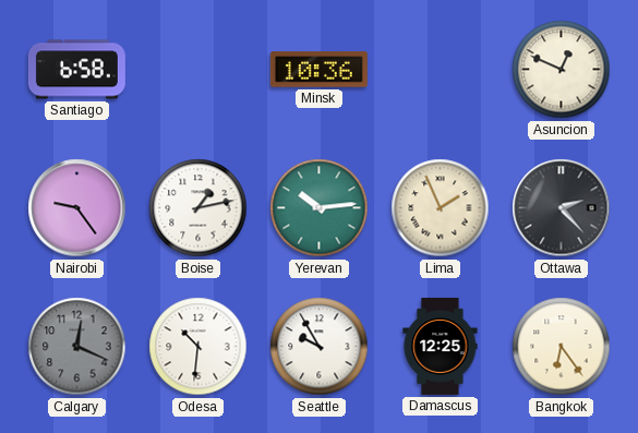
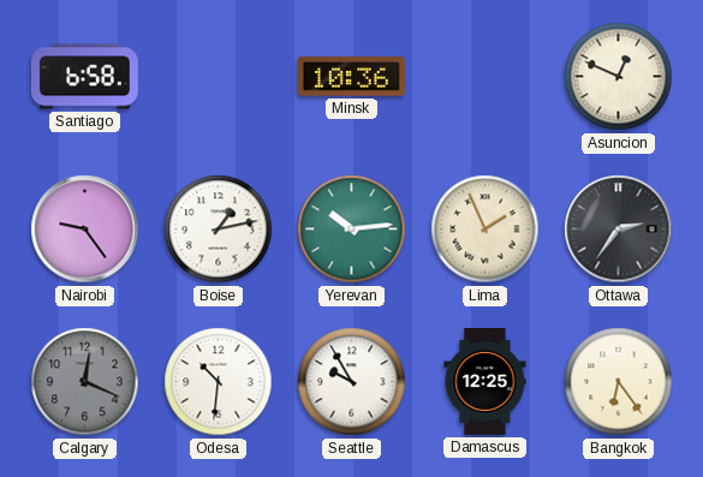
Ottawa: 2:23 -> 2:36 (619, 229)
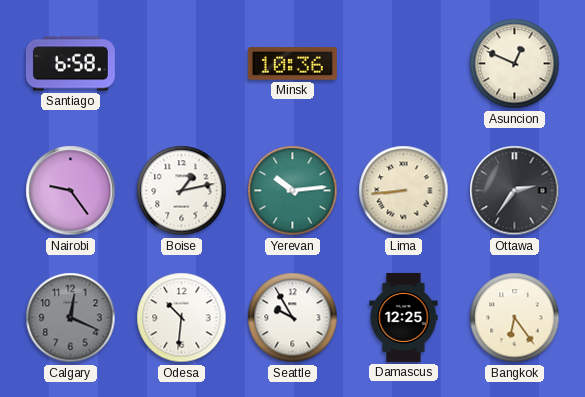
Lima: 1:56 -> 8:44 (404, 191)
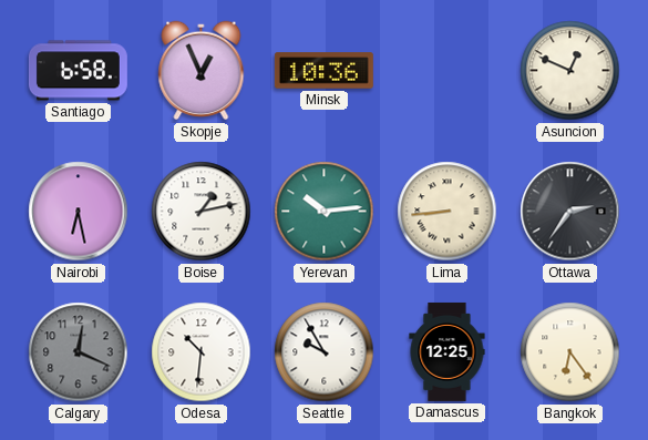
Skopje: none -> 12:56 (202, 71)
Nairobi: 9:24 -> 6:28 (79, 212)
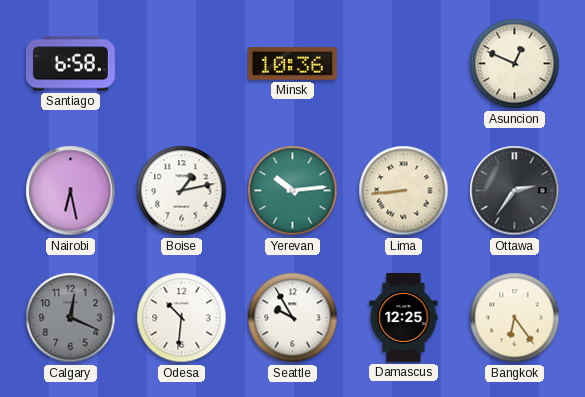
Skopje: 12:56 -> none (202, 71)
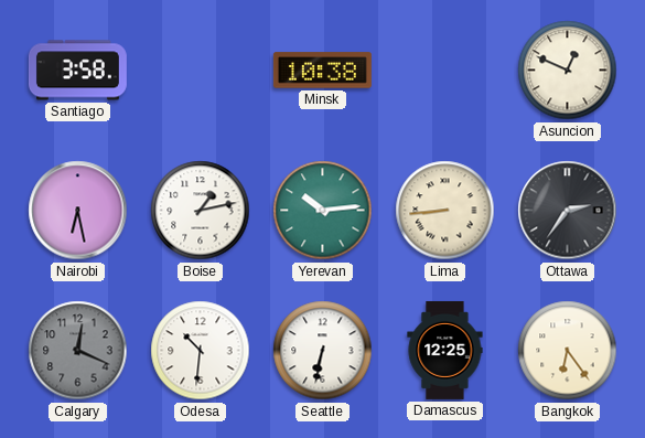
Santiago: 6:58 -> 3:58 (77, 71)
Minsk: 10:36 -> 10:38 (322, 71)
Seattle: 9:55 -> 6:32 (323, 351)
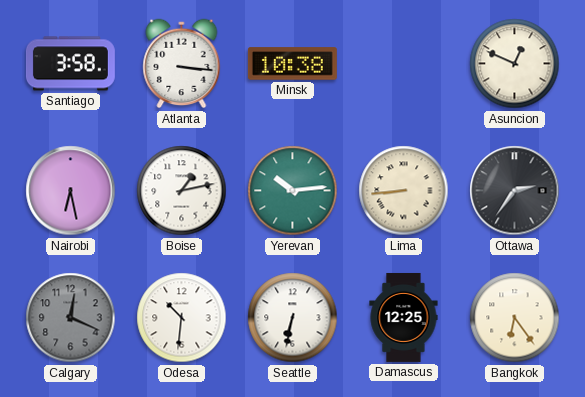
Atlanta: none -> 3:16 (182, 64)
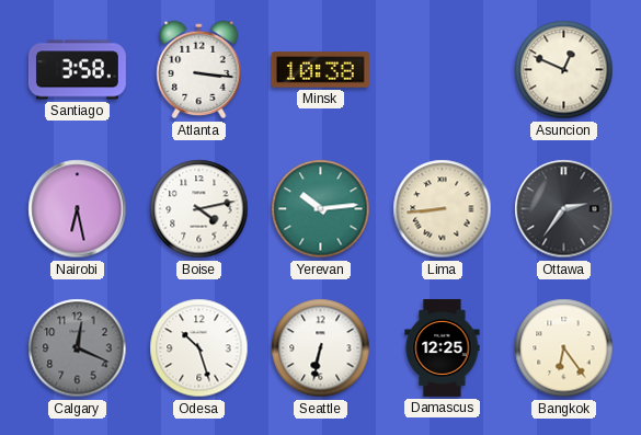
Boise: 1:13 -> 4:13 (199, 209)
Odesa: 10:31 -> 10:27 (199, 348)
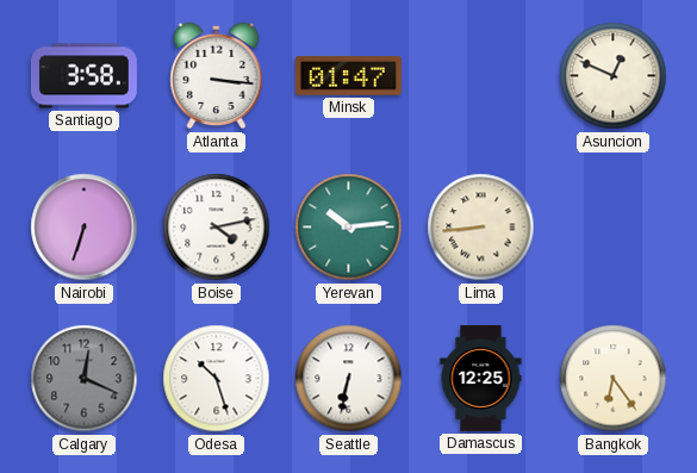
Minsk: 10:38 -> 01:47 (348, 76)
Nairobi: 6:28 -> 6:33 (85, 228)
Ottawa: 2:36 -> none (564, 209)
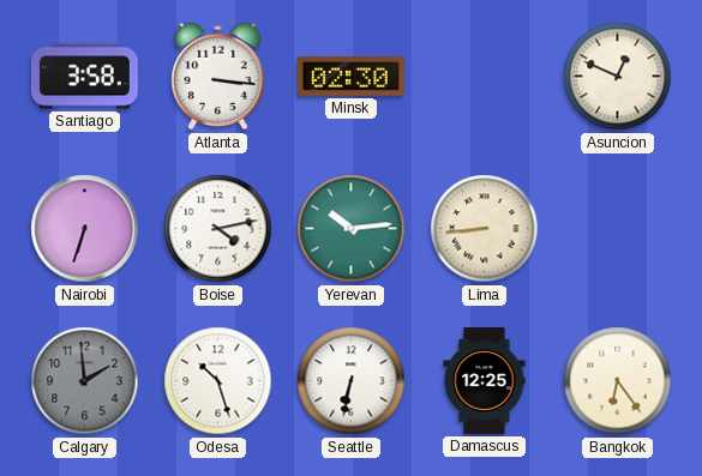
Minsk: 01:47 -> 02:30 (350, 77)
Calgary: 12:19 -> 1:59 (85, 381)
